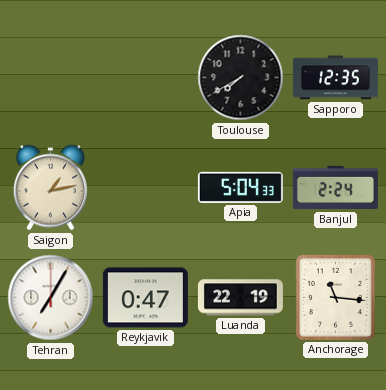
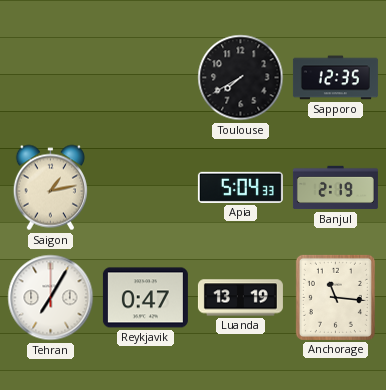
Banjul: 2:24 -> 2:19 (335, 188)
Luanda: 22:19 -> 13:19 (240, 298)
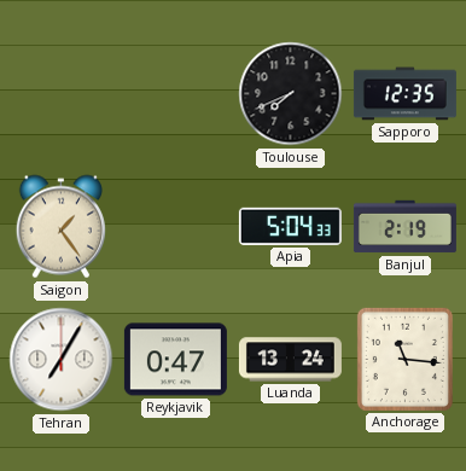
Toulouse: 7:40 -> 7:41 (291, 94)
Saigon: 1:13 -> 1:24 (60, 227)
Luanda: 13:19 -> 13:24 (290, 360)
